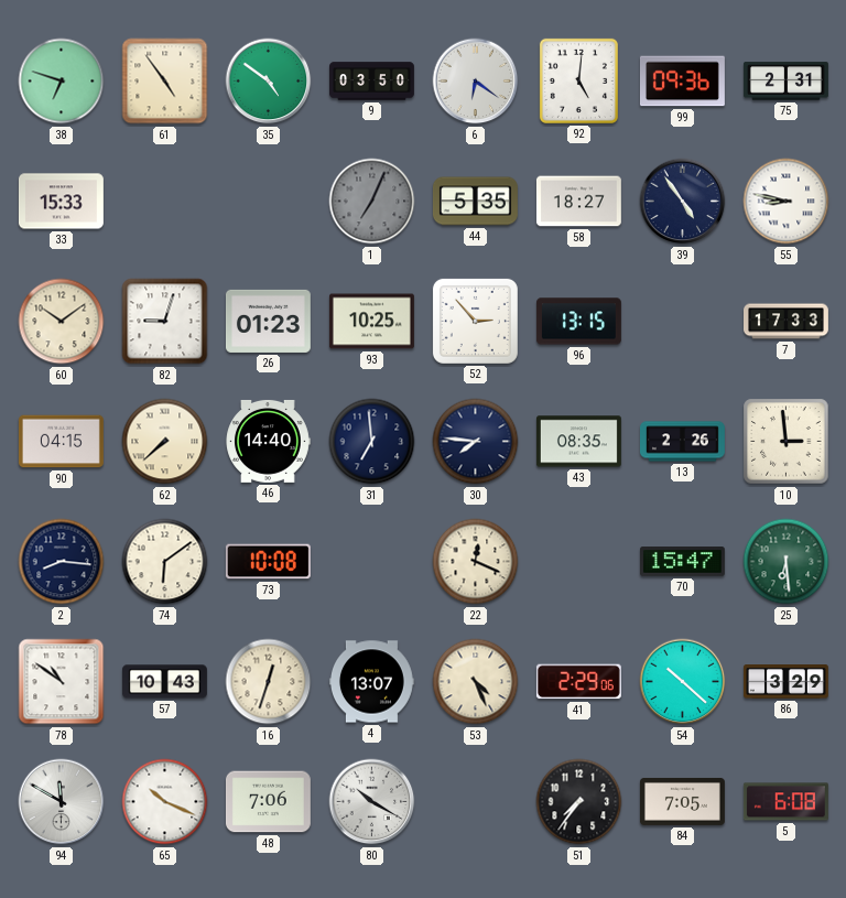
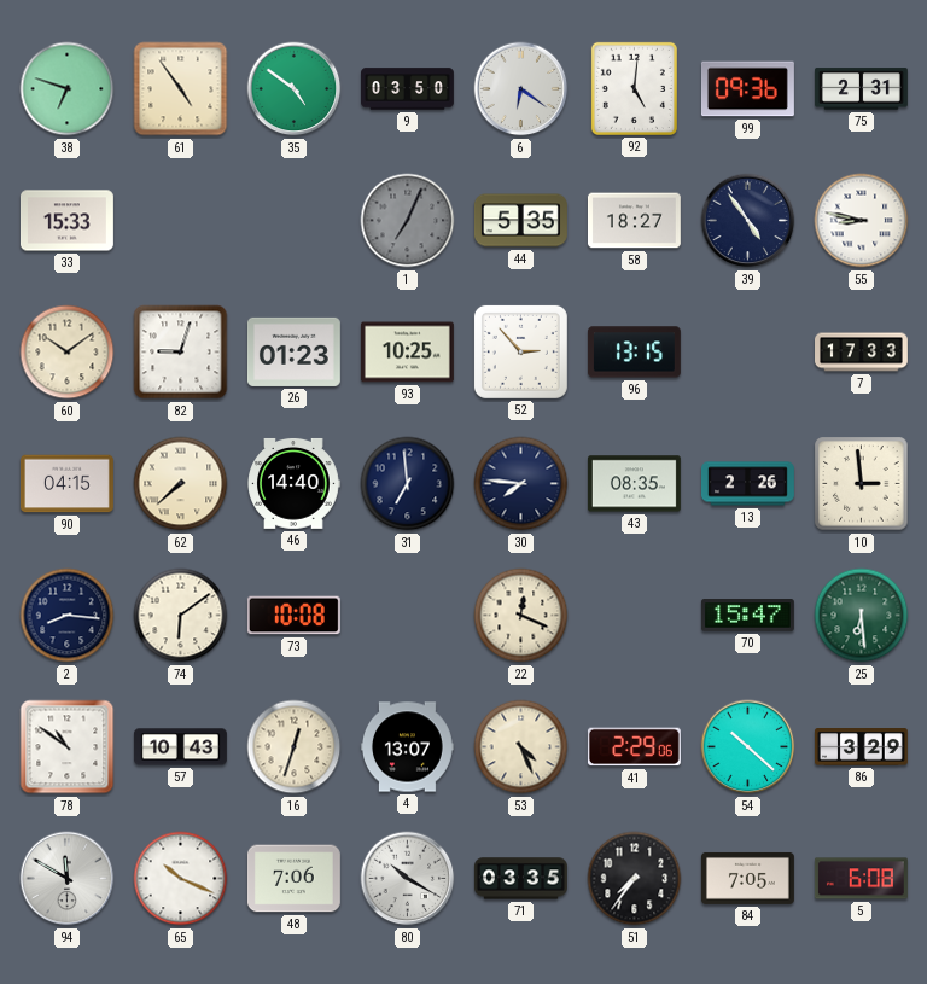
71: none -> 03:35 (520, 879)
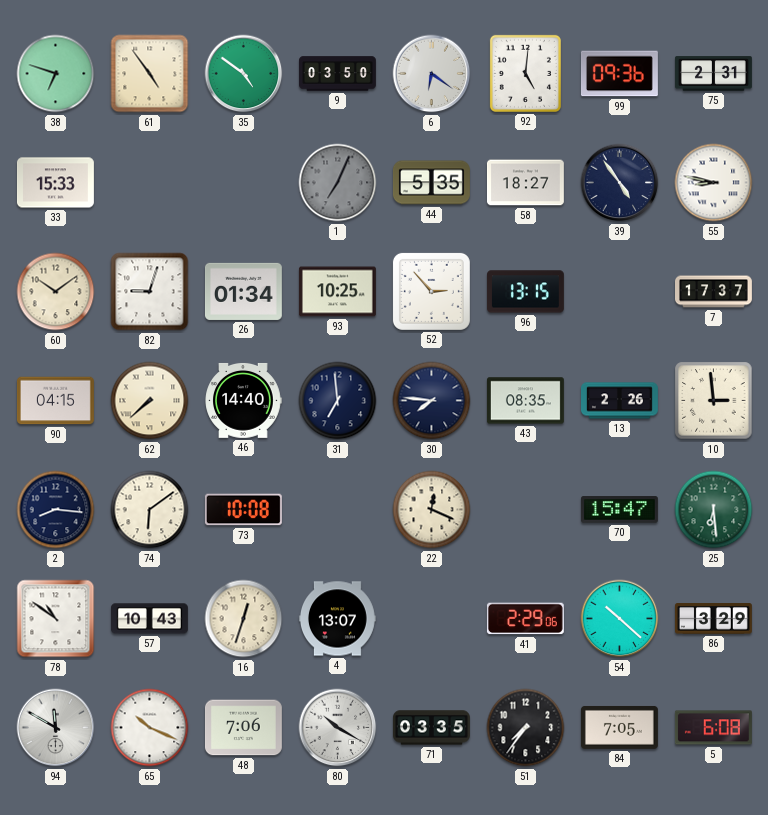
26: 01:23 -> 01:34 (243, 291)
7: 17:33 -> 17:37 (714, 292)
53: 4:26 -> none (521, 747)
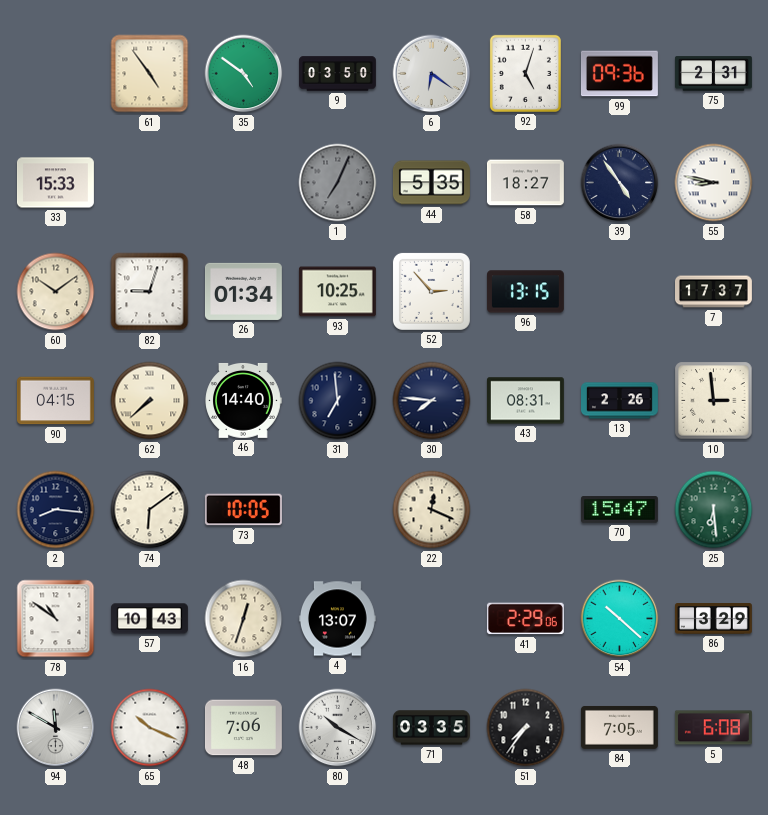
38: 6:48 -> none (56, 74)
92: 5:01 -> 5:03 (525, 73)
43: 08:35 -> 08:31 (525, 401)
73: 10:08 -> 10:05 (243, 510)
